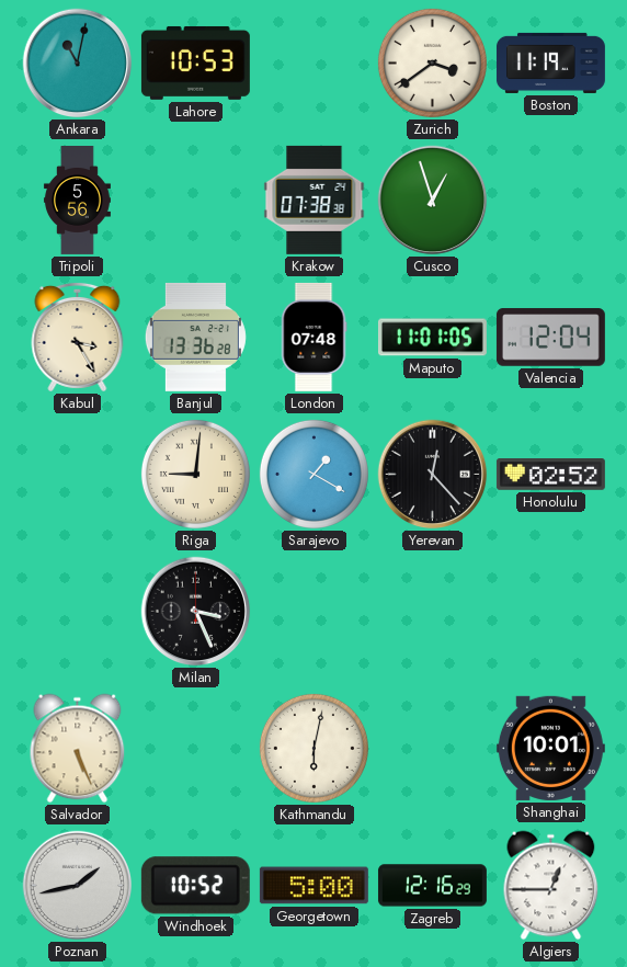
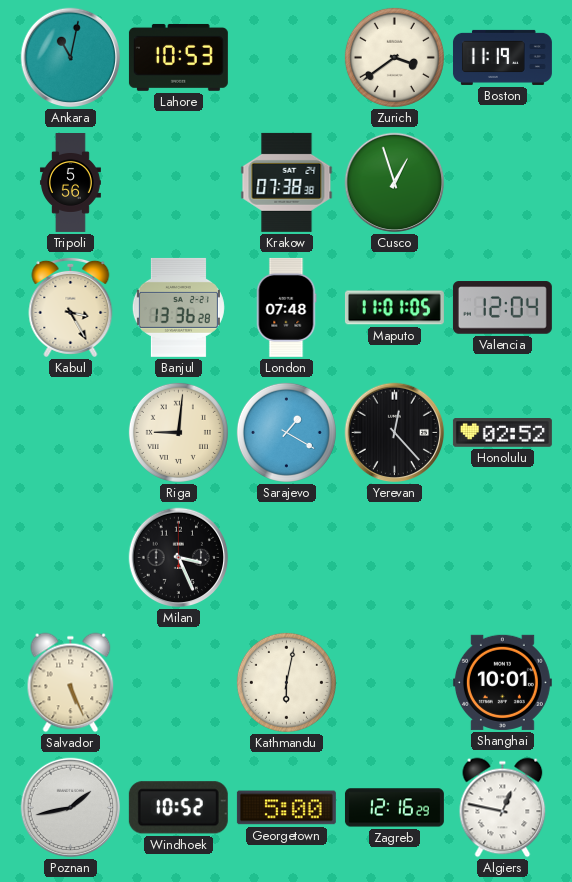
Algiers: 12:45 -> 12:47 (503, 808)
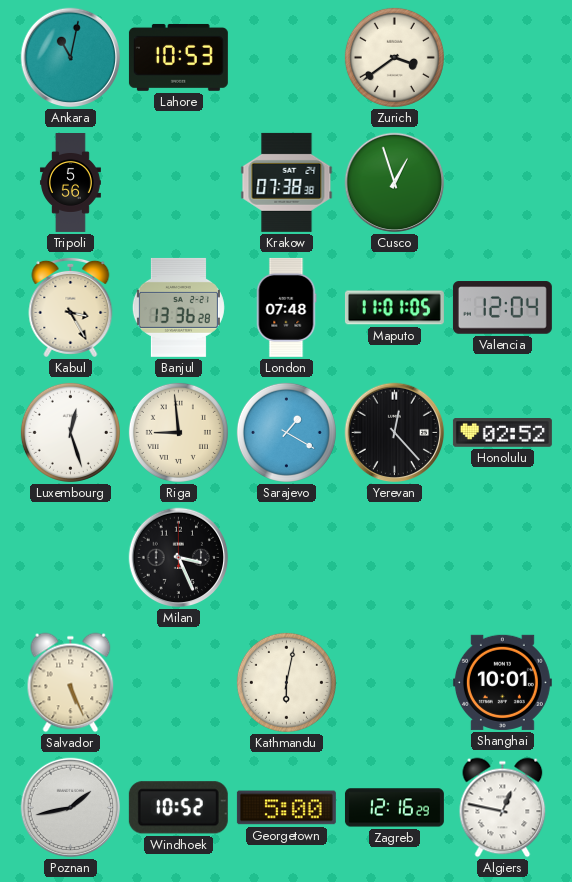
Boston: 11:19 -> none (502, 57)
Luxembourg: none -> 12:27 (70, 432)
Riga: 9:01 -> 8:59 (178, 432)
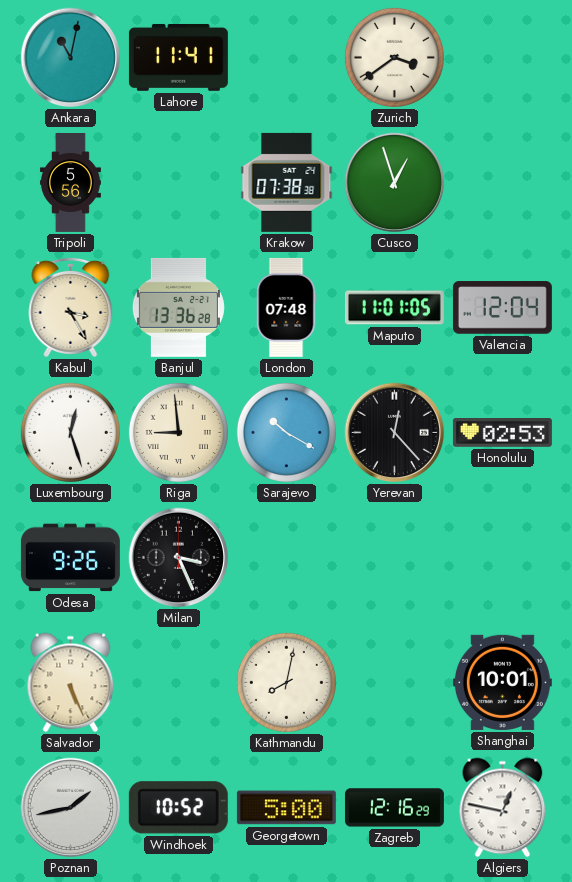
Lahore: 10:53 -> 11:41 (178, 57)
Sarajevo: 1:20 -> 10:20 (286, 432)
Honolulu: 02:52 -> 02:53 (502, 433)
Odesa: none -> 9:26 (70, 558)
Kathmandu: 6:02 -> 8:02 (286, 682)
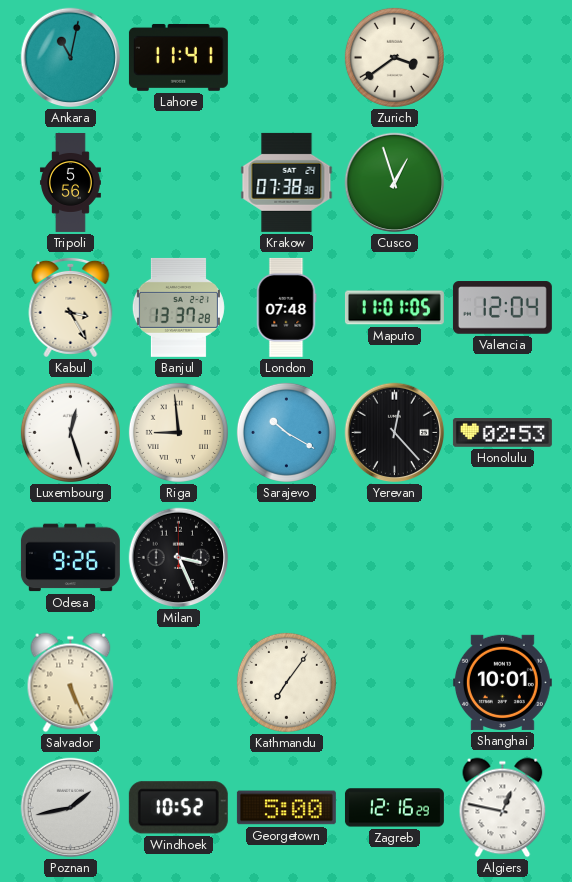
Banjul: 13:36 -> 13:37 (178, 307)
Kathmandu: 8:02 -> 7:06 (286, 682)
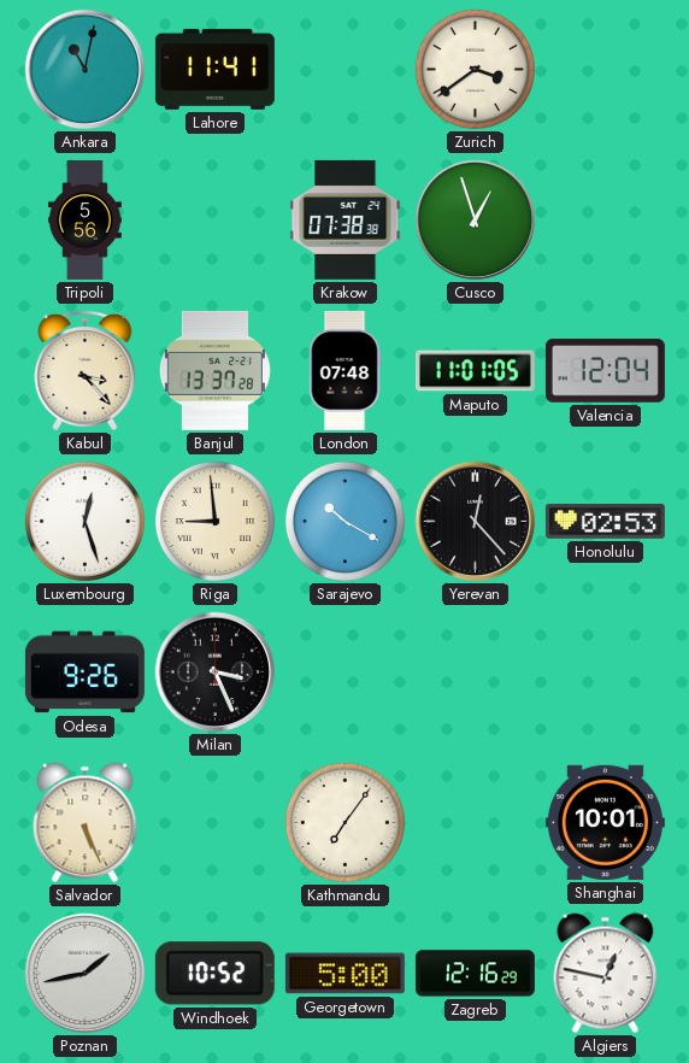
Kabul: 3:25 -> 3:23 (86, 370)
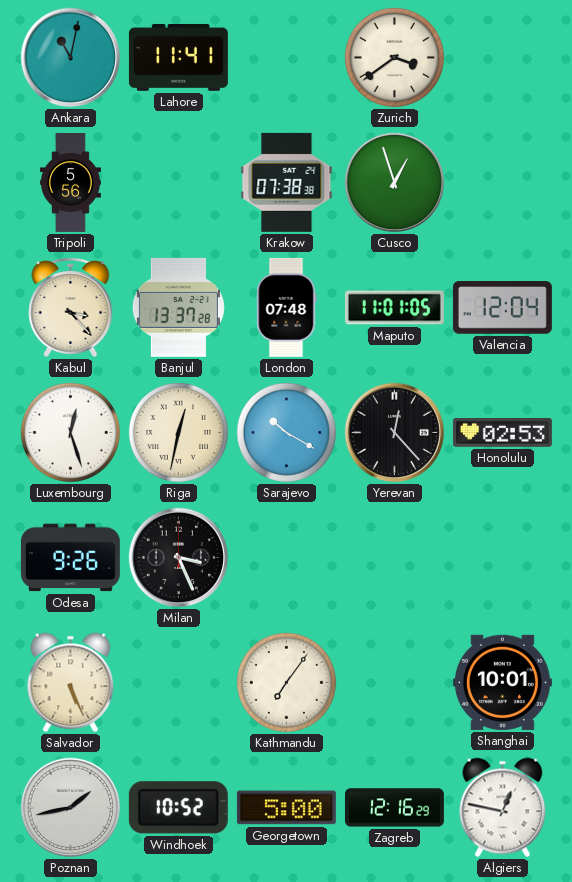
Riga: 8:59 -> 12:32 (178, 432)
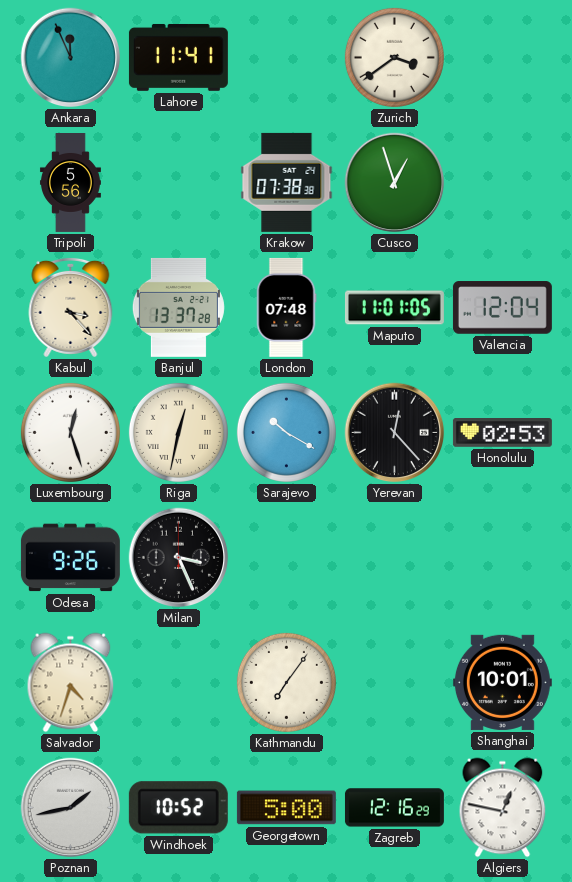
Ankara: 11:02 -> 11:56 (71, 58)
Salvador: 5:26 -> 4:33 (71, 683)
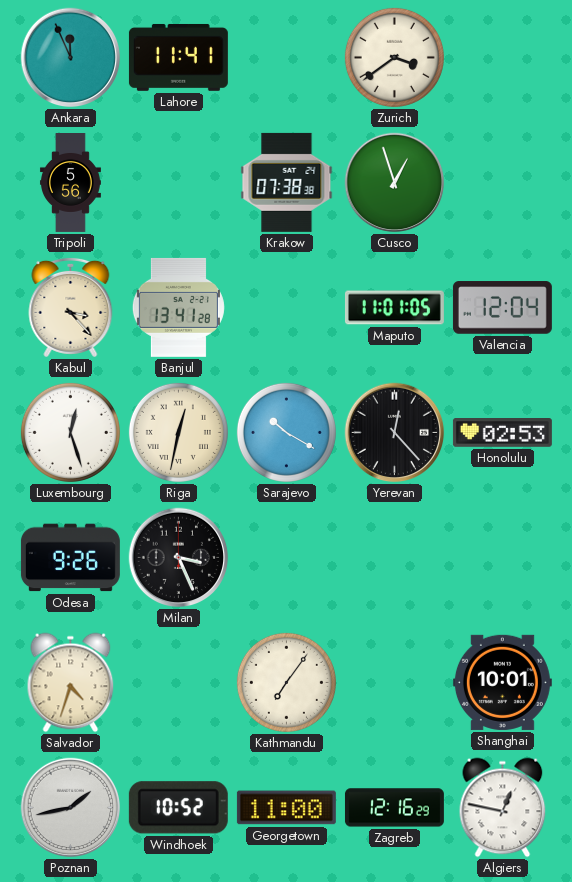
Banjul: 13:37 -> 13:41 (178, 307)
London: 07:48 -> none (286, 307)
Georgetown: 5:00 -> 11:00 (286, 808)
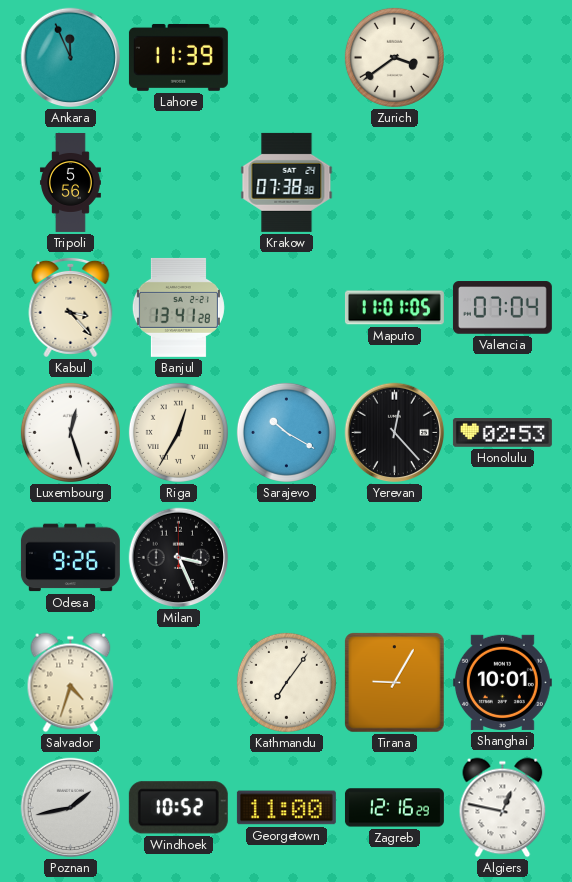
Lahore: 11:41 -> 11:39 (178, 57)
Cusco: 12:57 -> none (395, 183)
Valencia: 12:04 -> 07:04 (502, 308)
Riga: 12:32 -> 12:35 (178, 432)
Tirana: none -> 9:05 (395, 683)
